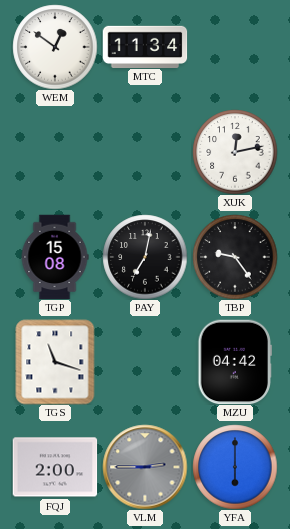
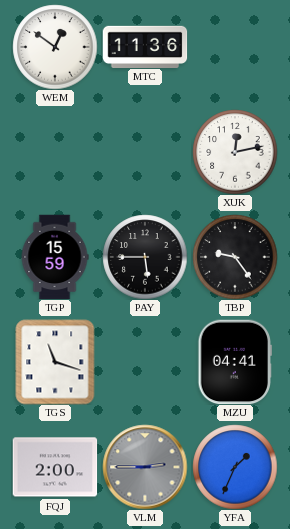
MTC: 11:34 -> 11:36 (145, 46)
TGP: 15:08 -> 15:59 (55, 257)
PAY: 7:02 -> 5:45 (145, 257)
MZU: 04:42 -> 04:41 (234, 362)
YFA: 6:00 -> 1:34 (235, 467)
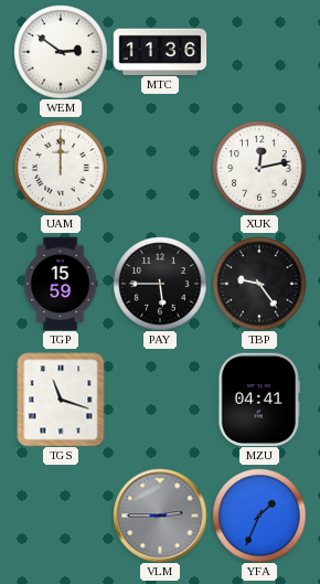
WEM: 12:51 -> 2:51 (61, 52)
UAM: none -> 12:00 (61, 168)
FQJ: 2:00 -> none (55, 467)
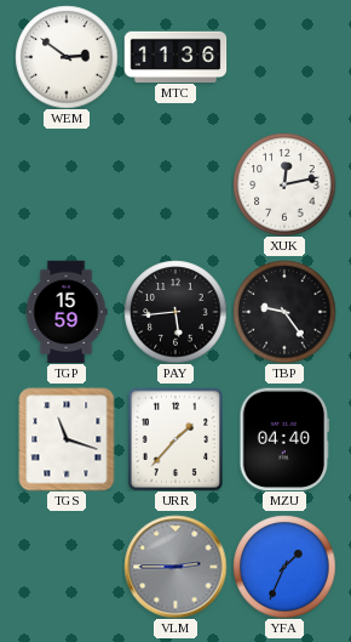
UAM: 12:00 -> none (61, 168)
PAY: 5:45 -> 5:44 (175, 312)
URR: none -> 1:37 (174, 439)
MZU: 04:41 -> 04:40 (283, 439)
